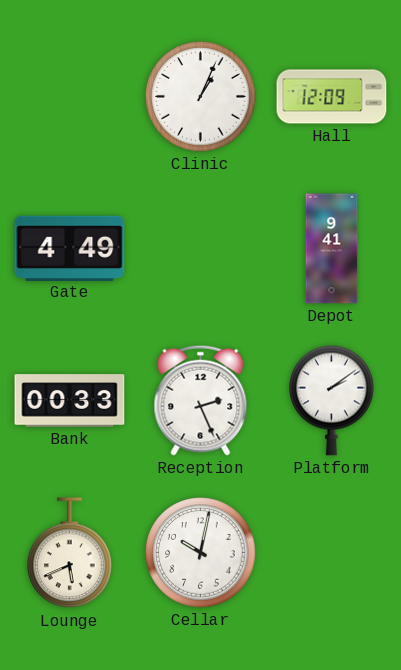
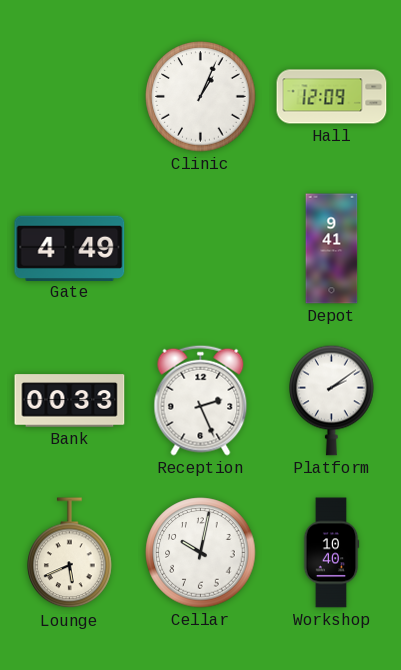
Workshop: none -> 10:40 (331, 553)
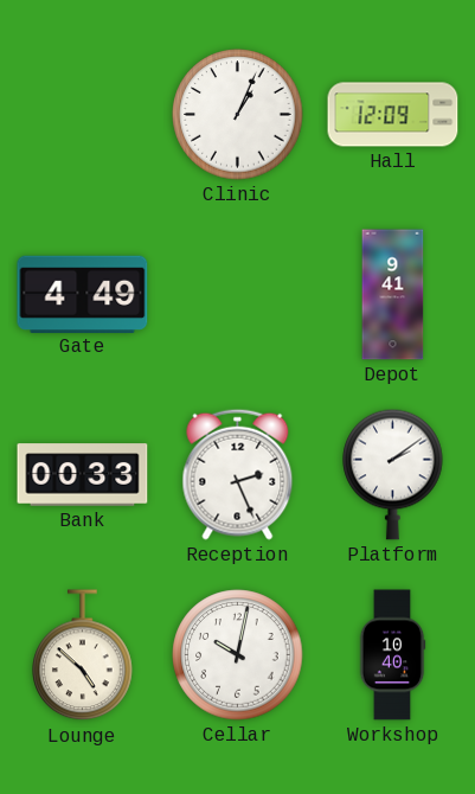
Lounge: 5:41 -> 4:52 (83, 655)
